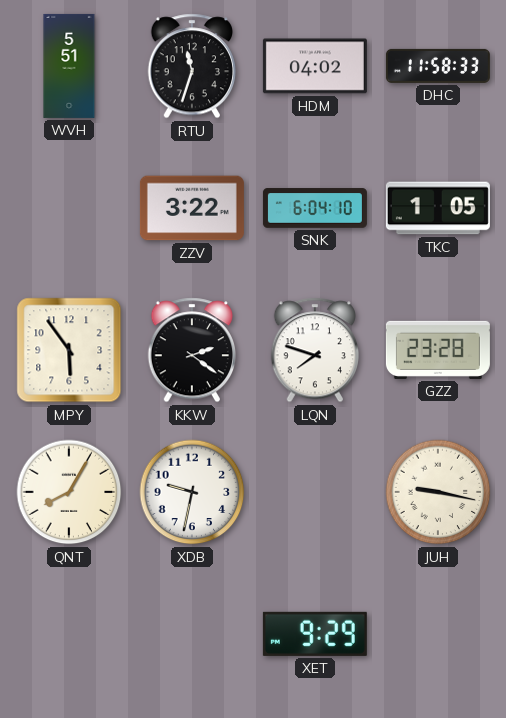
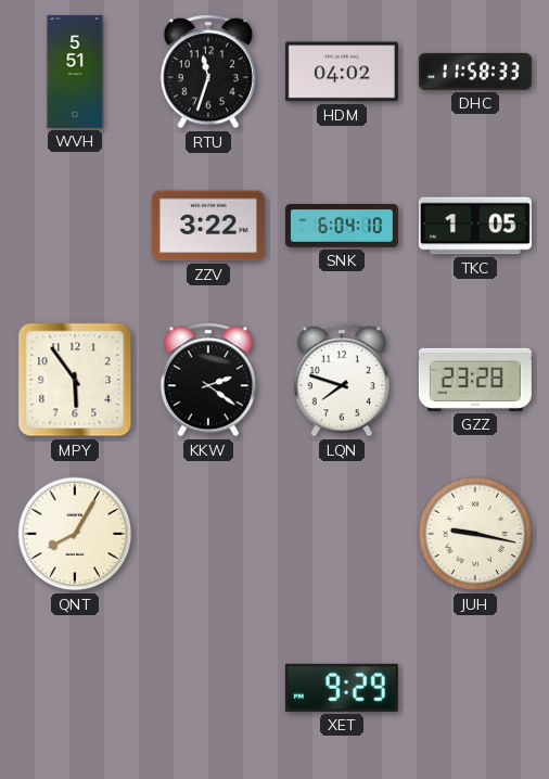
XDB: 9:32 -> none (192, 492)
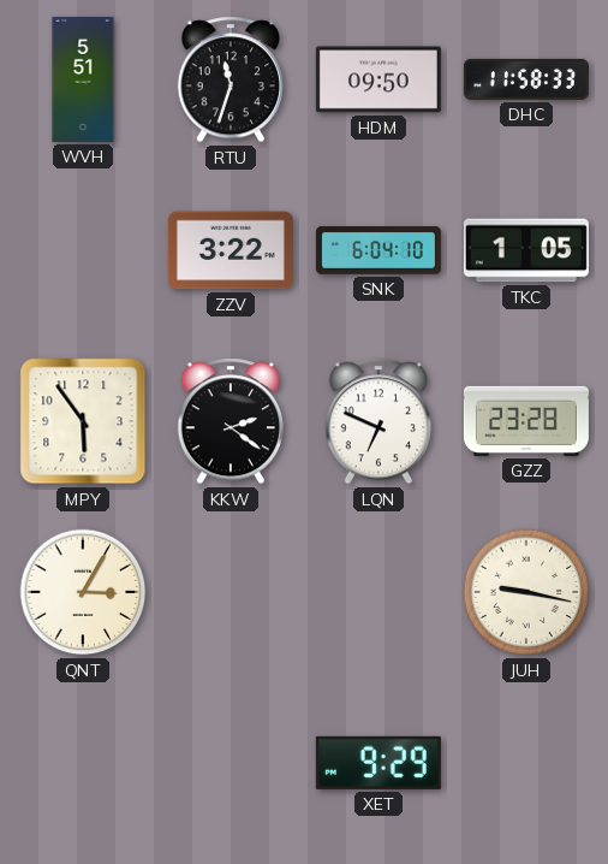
HDM: 04:02 -> 09:50 (378, 79)
LQN: 7:48 -> 6:49 (377, 421)
QNT: 8:05 -> 3:05 (83, 592)
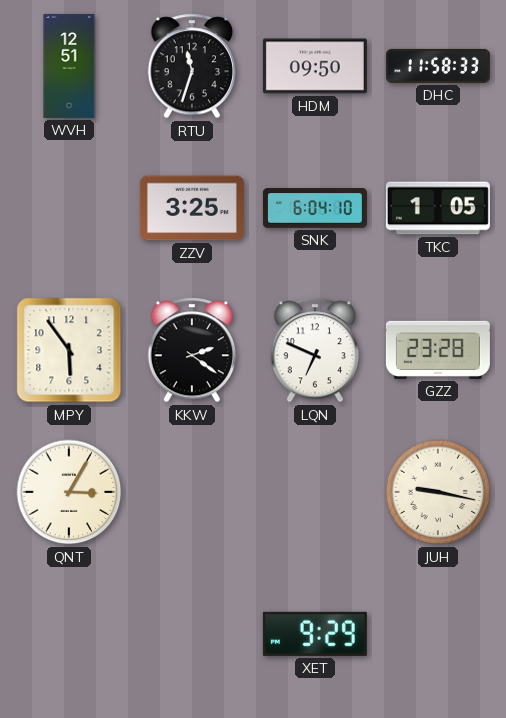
WVH: 5:51 -> 12:51 (69, 66)
ZZV: 3:22 -> 3:25 (192, 208)
